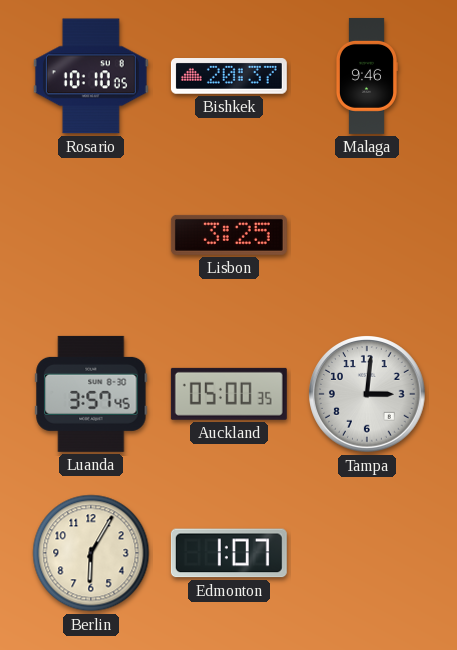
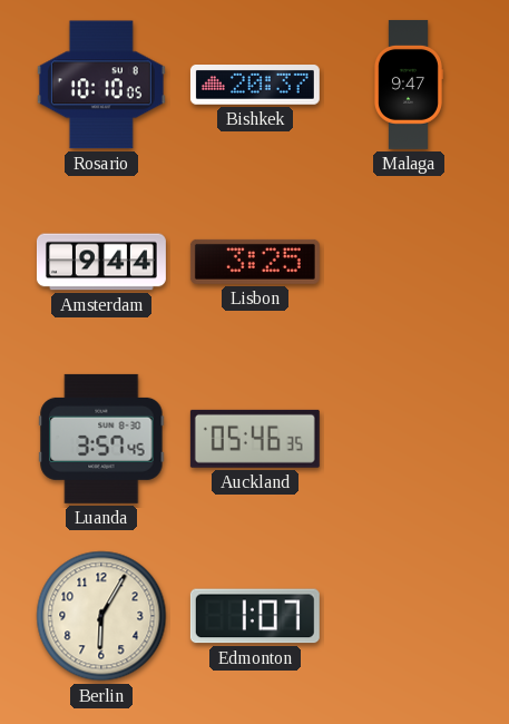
Malaga: 9:46 -> 9:47 (408, 85)
Amsterdam: none -> 9:44 (101, 262)
Auckland: 05:00 -> 05:46 (255, 439)
Tampa: 3:01 -> none (368, 395)
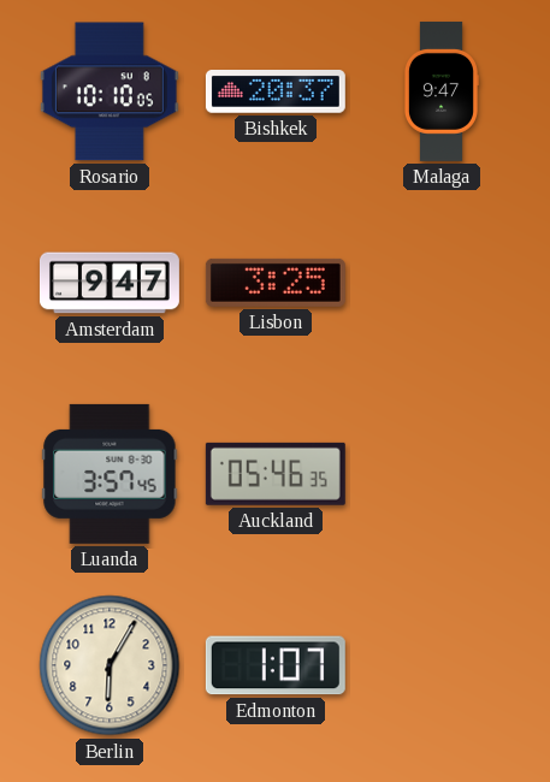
Amsterdam: 9:44 -> 9:47 (110, 283)
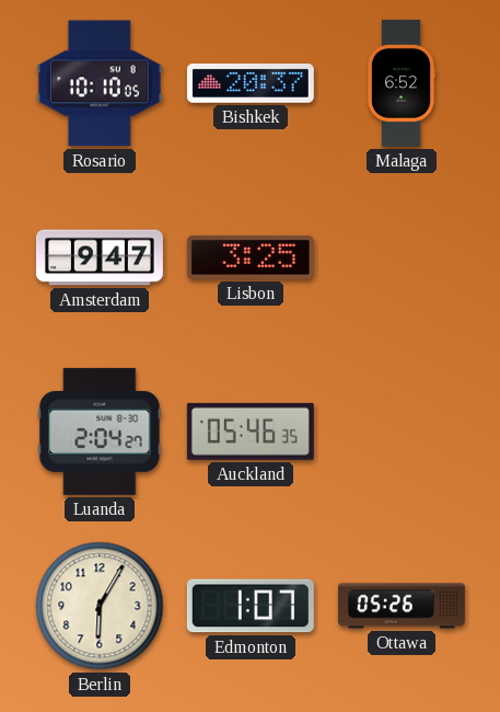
Malaga: 9:47 -> 6:52 (400, 83)
Luanda: 3:57 -> 2:04 (100, 432)
Ottawa: none -> 05:26 (402, 606)
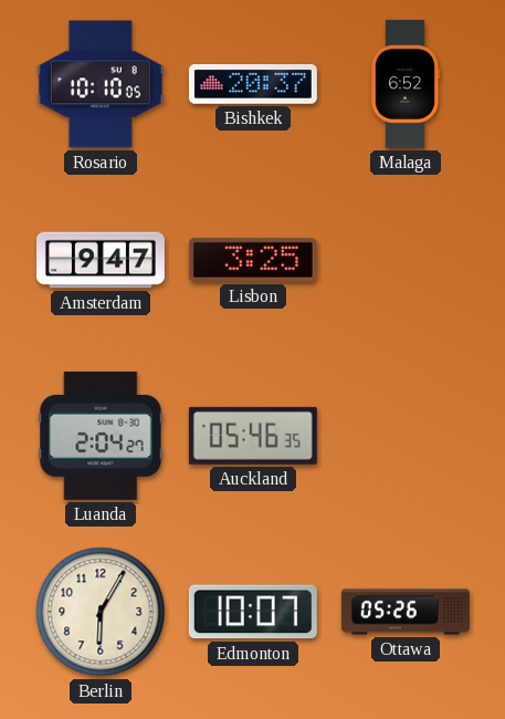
Edmonton: 1:07 -> 10:07 (253, 612)
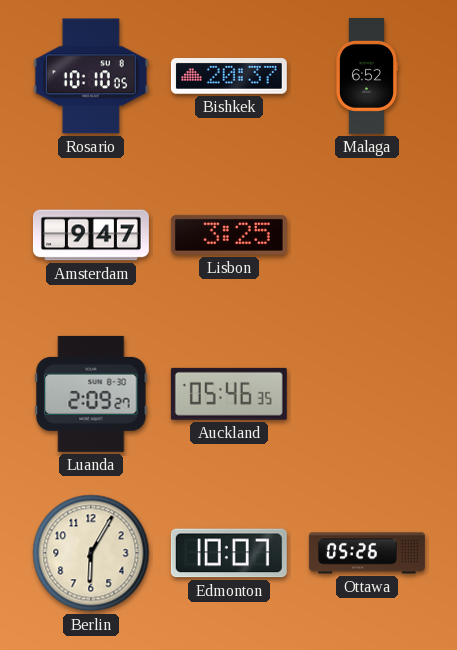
Luanda: 2:04 -> 2:09 (91, 394)
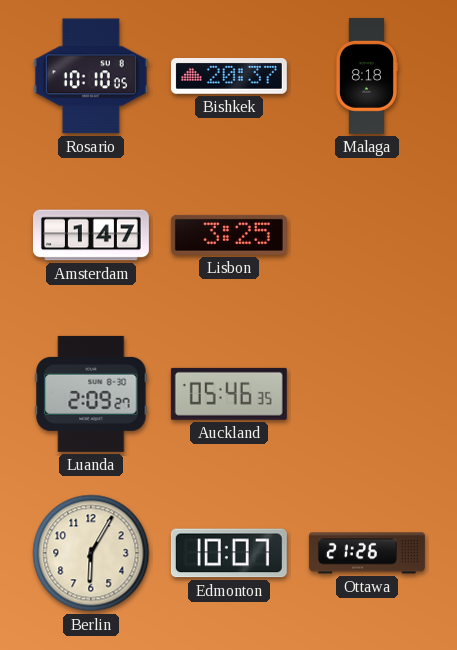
Malaga: 6:52 -> 8:18 (366, 76)
Amsterdam: 9:47 -> 1:47 (91, 235)
Ottawa: 05:26 -> 21:26 (367, 553)
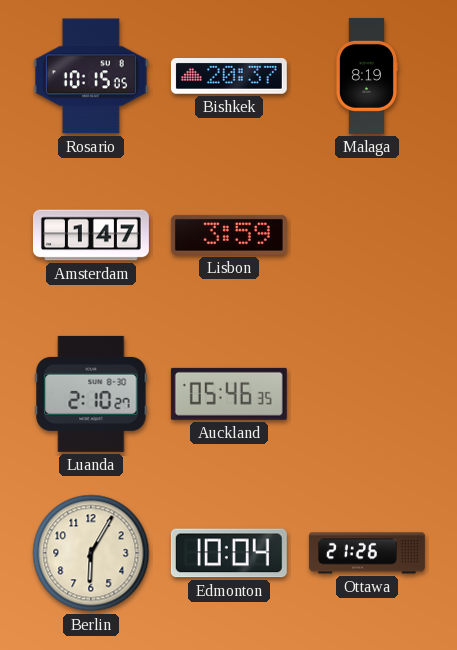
Rosario: 10:10 -> 10:15 (91, 76)
Malaga: 8:18 -> 8:19 (366, 76)
Lisbon: 3:25 -> 3:59 (229, 235)
Luanda: 2:09 -> 2:10 (91, 394)
Edmonton: 10:07 -> 10:04 (229, 553)
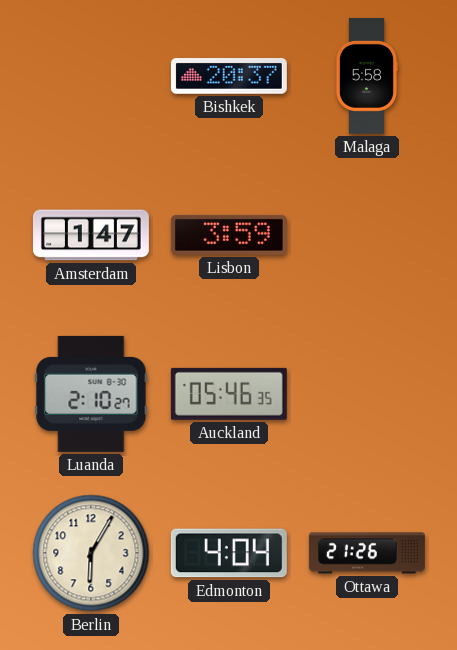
Rosario: 10:15 -> none (91, 76)
Malaga: 8:19 -> 5:58 (366, 76)
Edmonton: 10:04 -> 4:04 (229, 553)
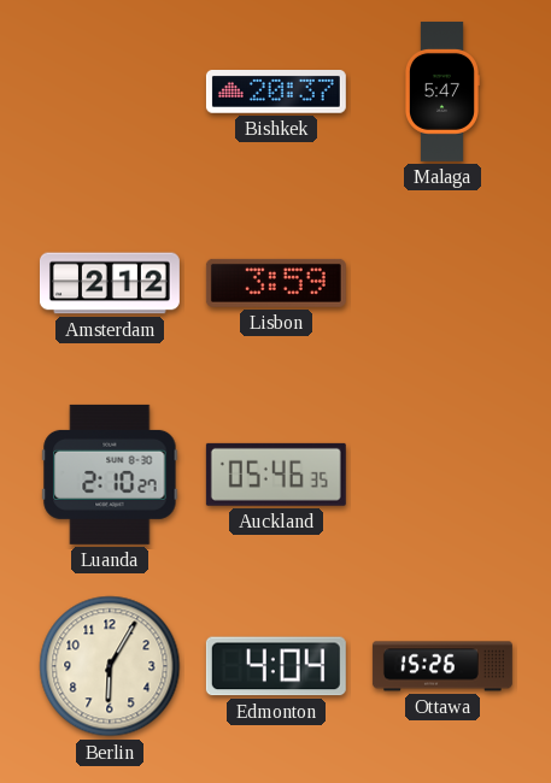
Malaga: 5:58 -> 5:47 (441, 92)
Amsterdam: 1:47 -> 2:12 (110, 283)
Ottawa: 21:26 -> 15:26 (442, 666)
